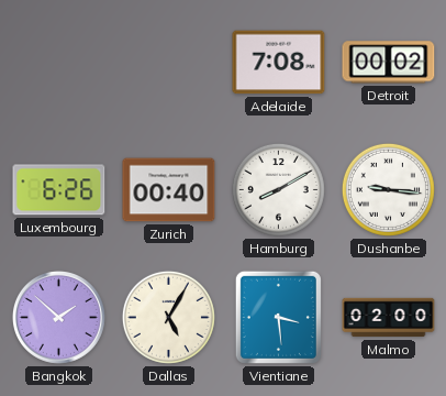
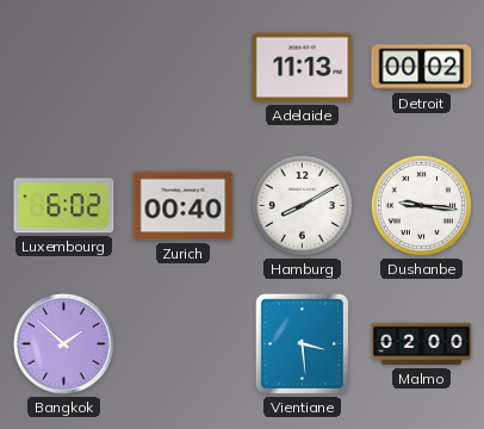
Adelaide: 7:08 -> 11:13 (303, 68)
Luxembourg: 6:26 -> 6:02 (64, 206)
Dallas: 5:05 -> none (168, 317)
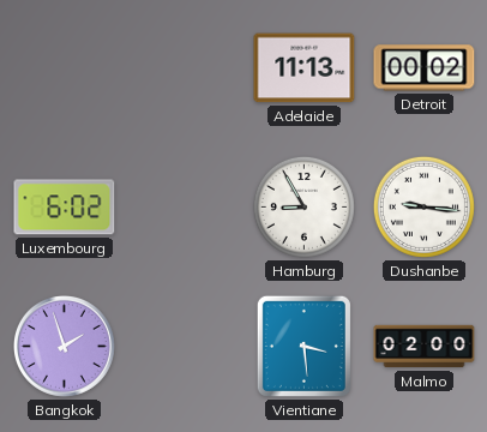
Zurich: 00:40 -> none (184, 206)
Hamburg: 8:10 -> 8:55 (303, 206)
Bangkok: 1:52 -> 1:57 (64, 346)
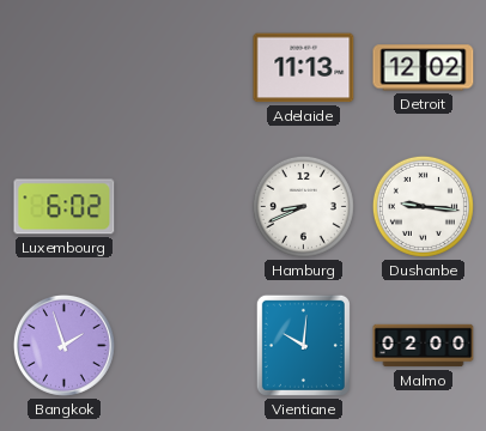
Detroit: 00:02 -> 12:02 (424, 68)
Hamburg: 8:55 -> 8:41 (303, 206)
Vientiane: 3:29 -> 10:01 (303, 345)
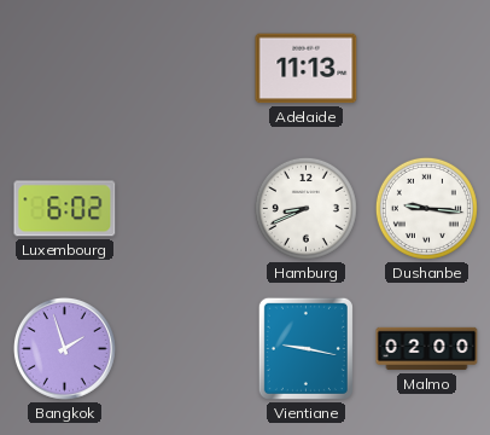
Detroit: 12:02 -> none (424, 68)
Vientiane: 10:01 -> 9:17 (305, 348)
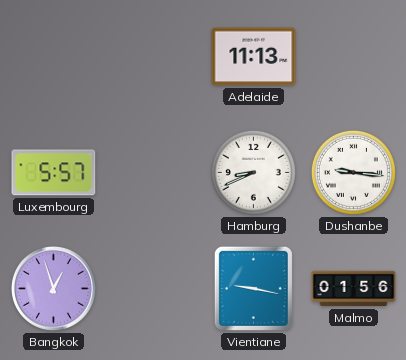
Luxembourg: 6:02 -> 5:57 (54, 173)
Bangkok: 1:57 -> 12:57 (53, 288)
Malmo: 02:00 -> 01:56 (354, 289)
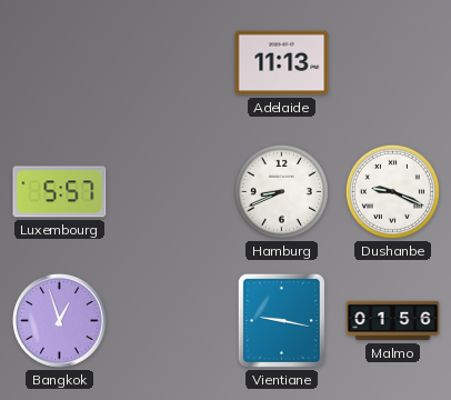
Dushanbe: 9:16 -> 9:19 (392, 191)
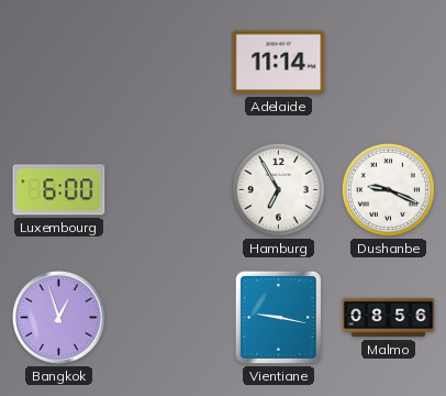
Adelaide: 11:13 -> 11:14 (279, 63)
Luxembourg: 5:57 -> 6:00 (59, 190)
Hamburg: 8:41 -> 6:55 (278, 189)
Malmo: 01:56 -> 08:56 (389, 318)
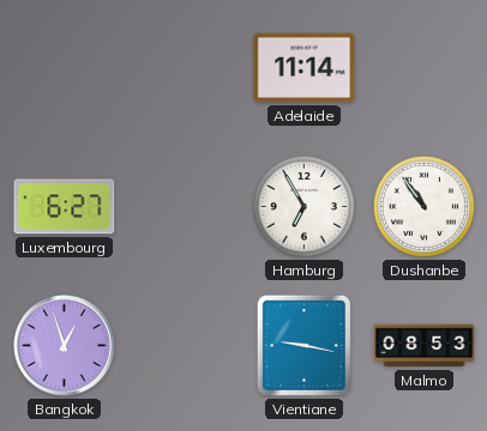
Luxembourg: 6:00 -> 6:27 (65, 207)
Dushanbe: 9:19 -> 10:54 (423, 206)
Malmo: 08:56 -> 08:53 (425, 346)
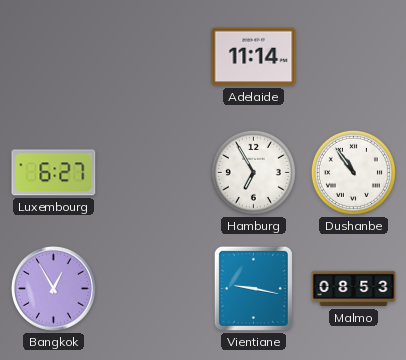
Bangkok: 12:57 -> 12:55 (53, 288)
